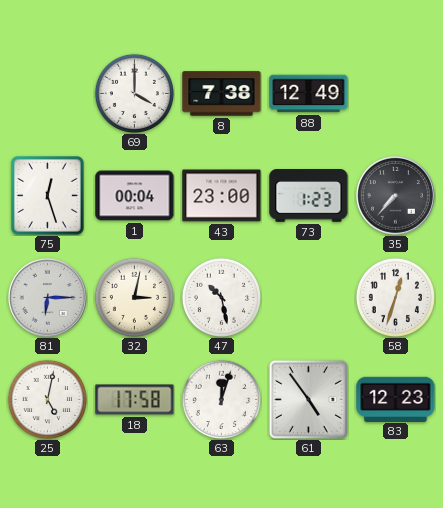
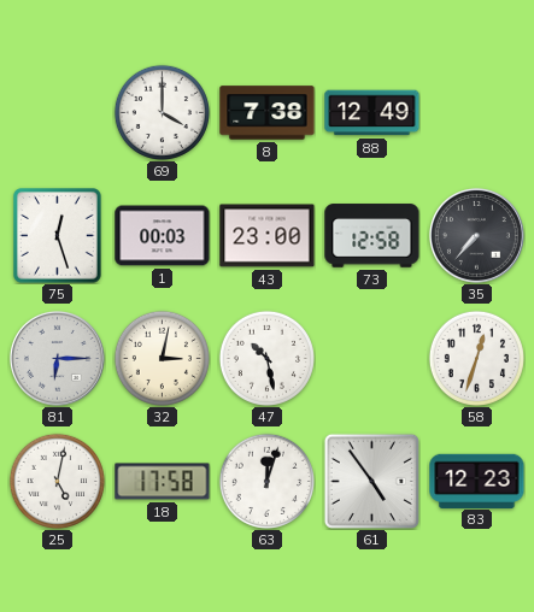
1: 00:04 -> 00:03 (163, 236)
73: 1:23 -> 12:58 (372, 236)
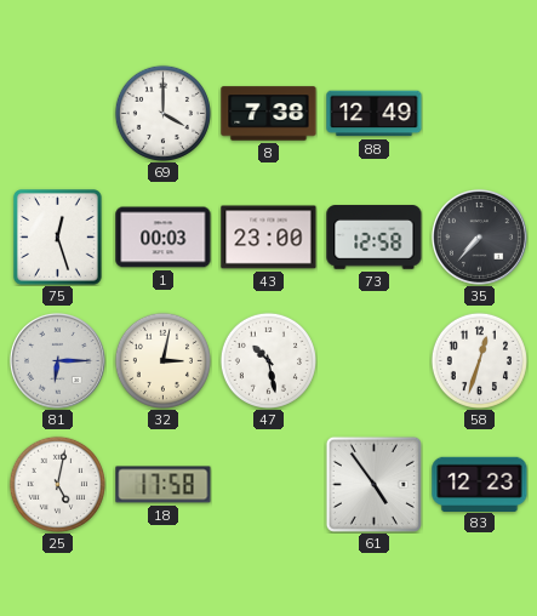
63: 12:03 -> none (266, 481)
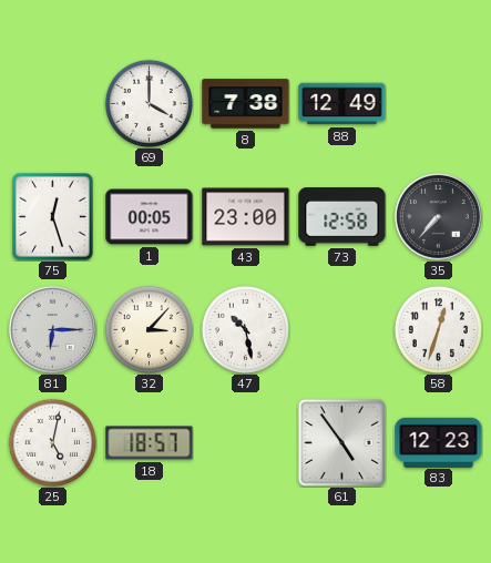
1: 00:03 -> 00:05 (150, 217)
32: 3:02 -> 3:07 (149, 329)
18: 17:58 -> 18:57 (150, 443)
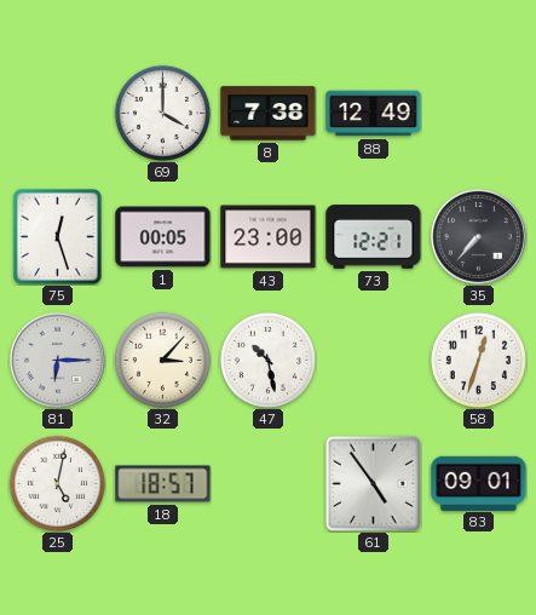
73: 12:58 -> 12:21 (374, 237)
83: 12:23 -> 09:01 (479, 483)
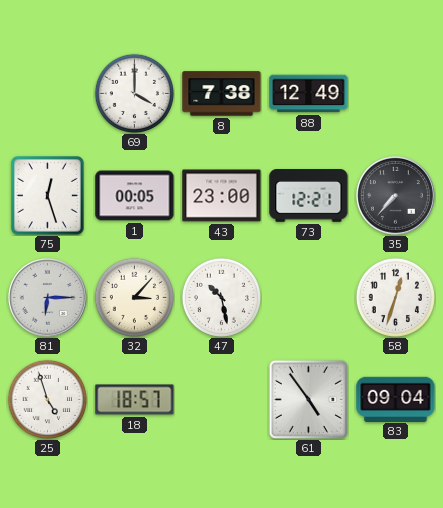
25: 5:02 -> 4:57 (47, 399)
83: 09:01 -> 09:04 (396, 399)
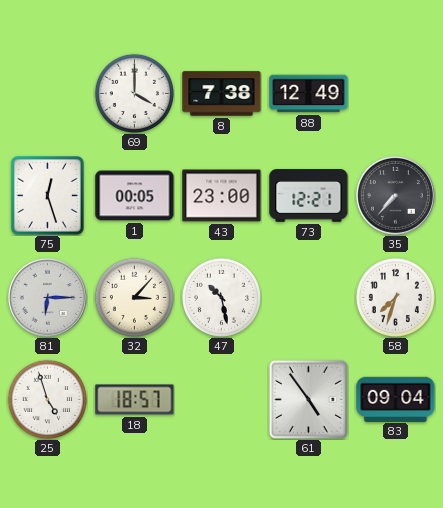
58: 12:33 -> 7:33 (395, 297)
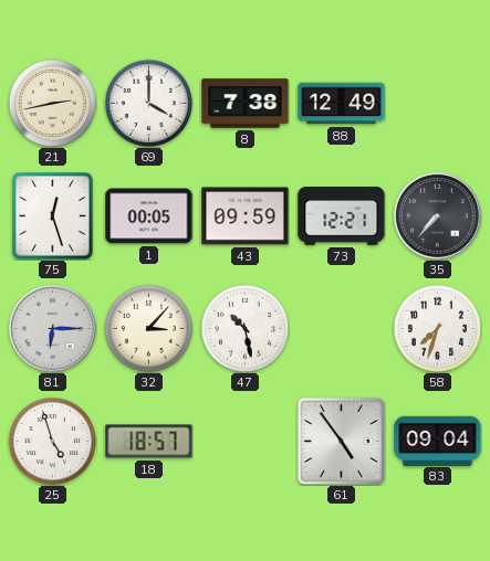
21: none -> 2:43 (52, 103)
43: 23:00 -> 09:59 (246, 216)
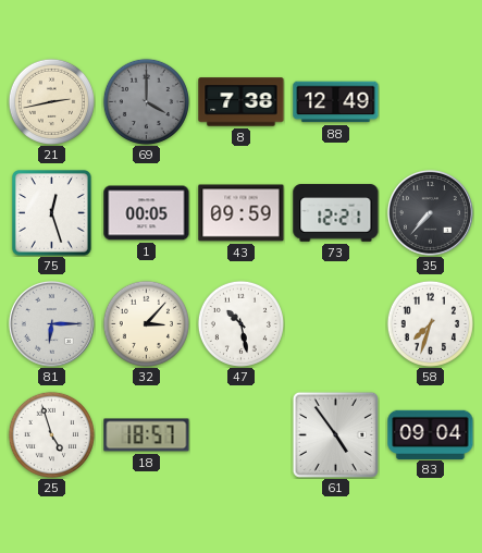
69 dial: white -> grey (146, 101)
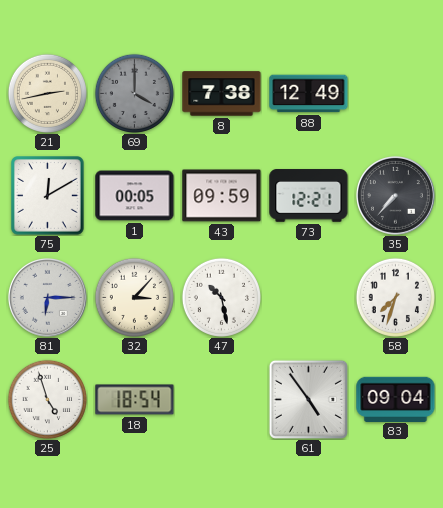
75: 12:27 -> 12:10 (48, 196)
18: 18:57 -> 18:54 (135, 400)
